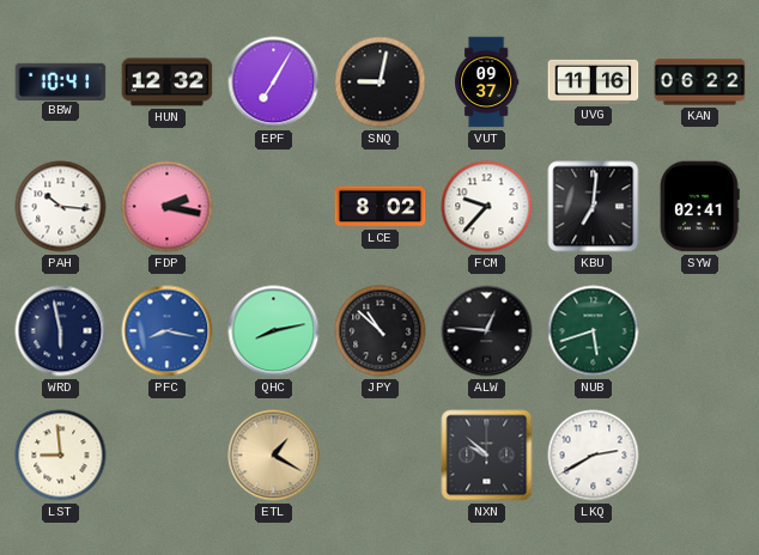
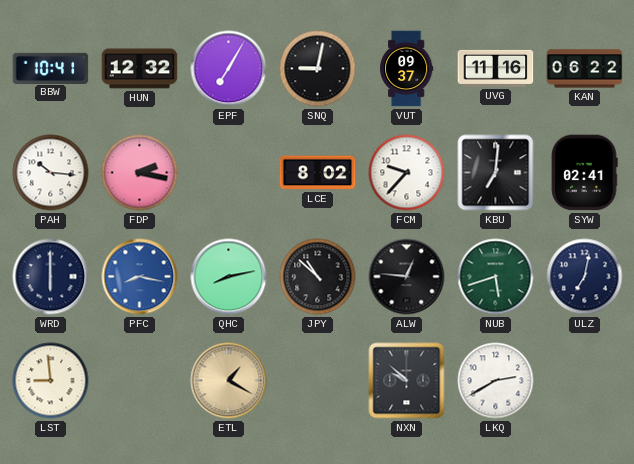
WRD: 5:58 -> 6:00 (51, 277)
ULZ: none -> 7:02 (585, 277)
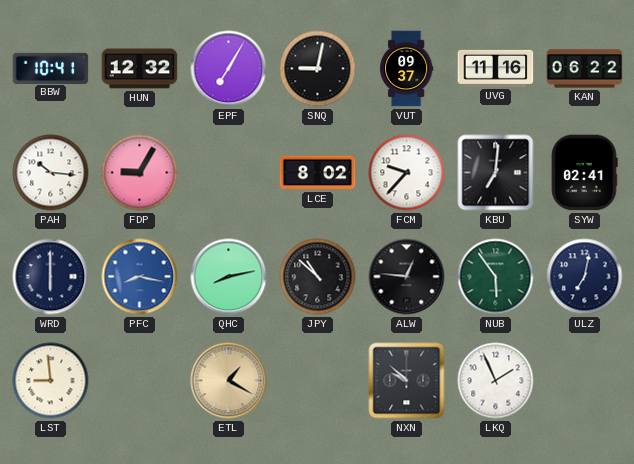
FDP: 2:17 -> 9:05 (140, 173)
NUB: 5:42 -> 5:54 (496, 277)
LKQ: 2:40 -> 1:56 (496, 381)
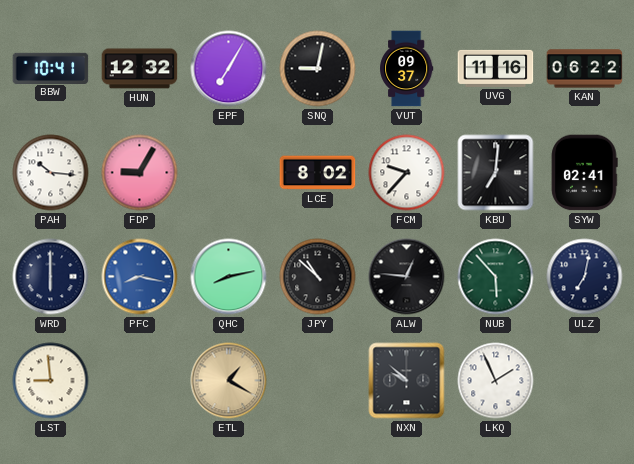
NUB: 5:54 -> 5:53 (496, 277)
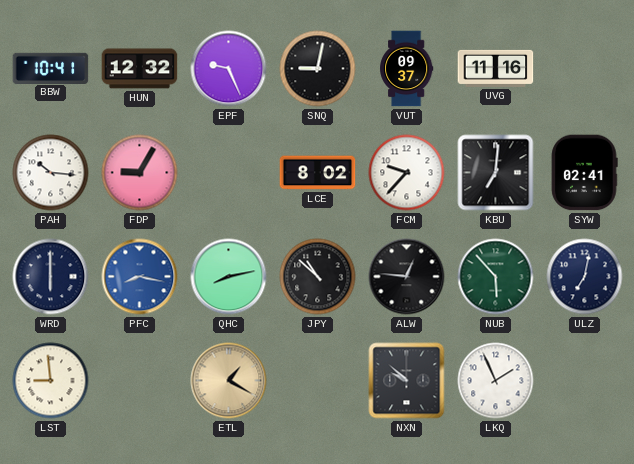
EPF: 7:05 -> 9:26 (229, 69)
KAN: 06:22 -> none (585, 69)
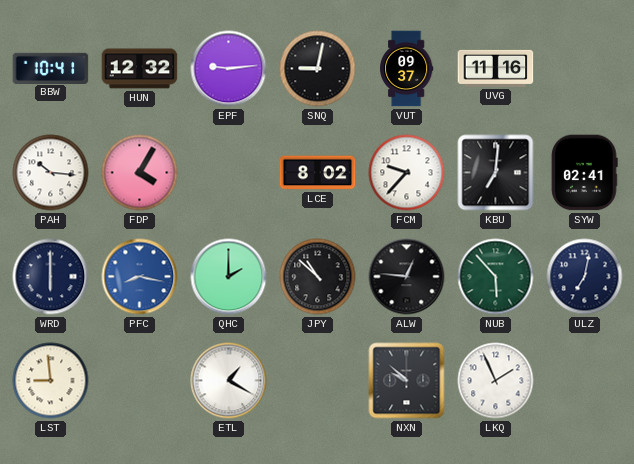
EPF: 9:26 -> 9:14 (229, 69)
FDP: 9:05 -> 4:05 (140, 173)
QHC: 8:13 -> 2:00 (229, 277)
ETL dial: champagne -> white (229, 381)
